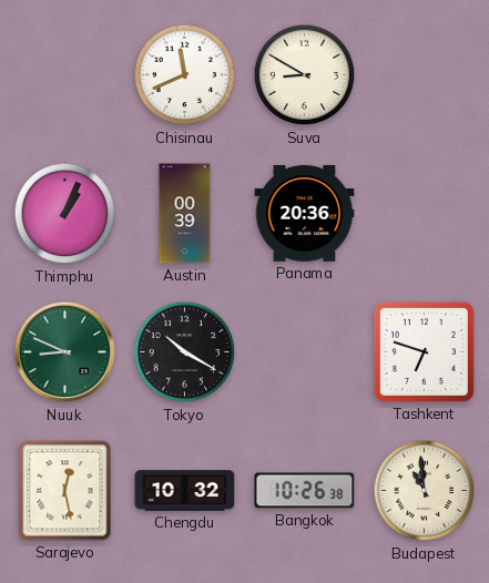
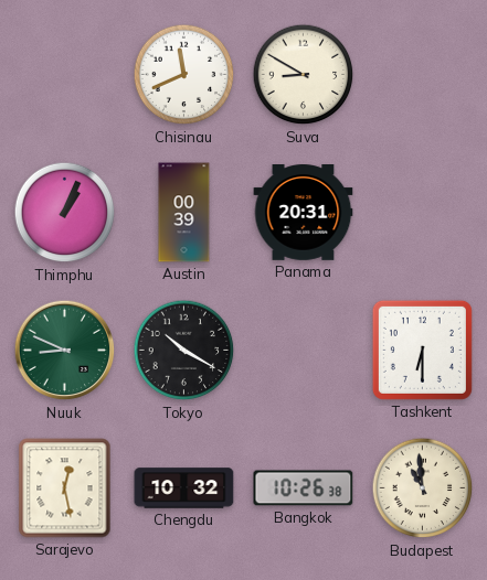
Panama: 20:36 -> 20:31 (304, 213)
Tashkent: 6:48 -> 6:30 (422, 350)
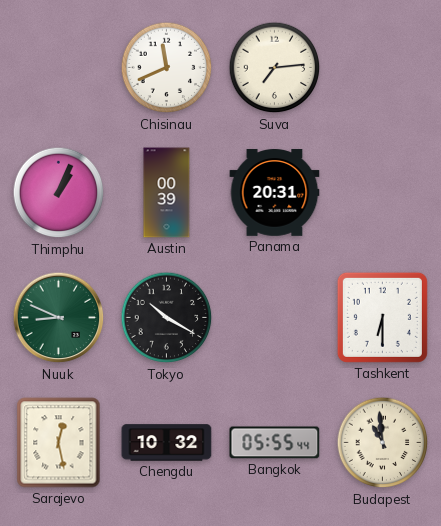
Suva: 8:50 -> 7:14 (275, 68)
Bangkok: 10:26 -> 05:55 (275, 443)
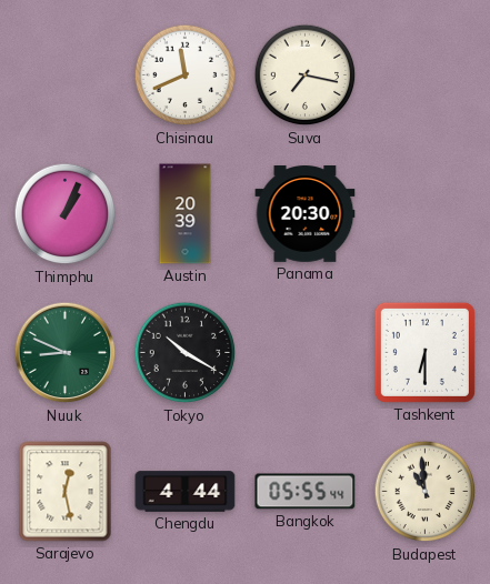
Suva: 7:14 -> 7:17 (306, 75)
Austin: 00:39 -> 20:39 (186, 214)
Panama: 20:31 -> 20:30 (306, 214)
Chengdu: 10:32 -> 4:44 (186, 492)
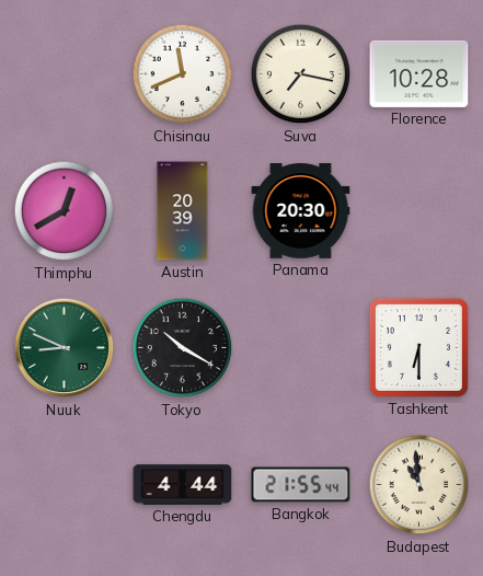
Florence: none -> 10:28 (419, 73)
Thimphu: 1:04 -> 12:40 (65, 211)
Sarajevo: 12:28 -> none (66, 492)
Bangkok: 05:55 -> 21:55 (301, 485)
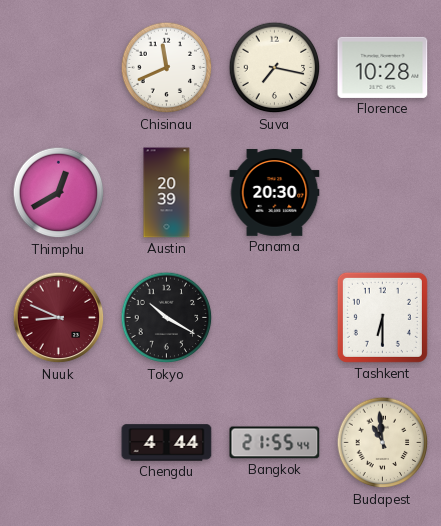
Nuuk dial: green -> burgundy (59, 318)
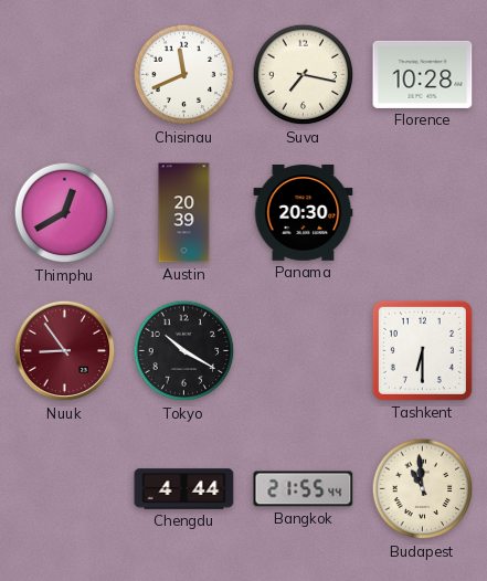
Nuuk: 8:49 -> 8:54 (65, 351)
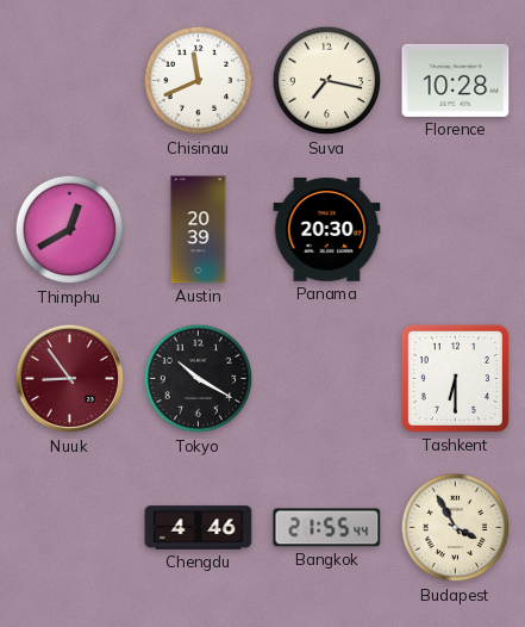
Chengdu: 4:44 -> 4:46 (199, 528)
Budapest: 10:59 -> 3:55 (456, 528)
